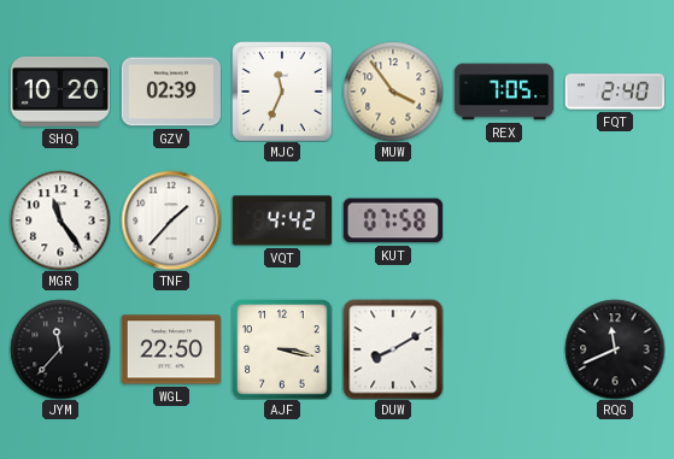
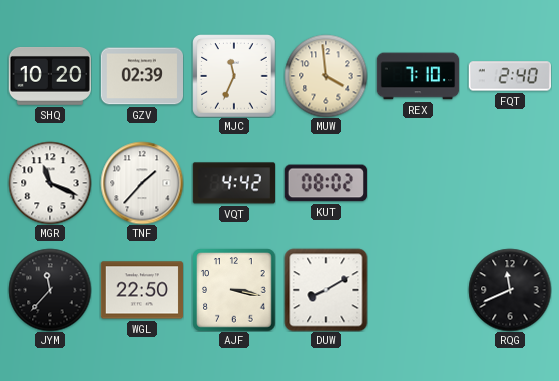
MUW: 3:54 -> 3:59 (326, 76)
REX: 7:05 -> 7:10 (418, 76)
MGR: 11:24 -> 11:19 (50, 183)
KUT: 07:58 -> 08:02 (326, 183)
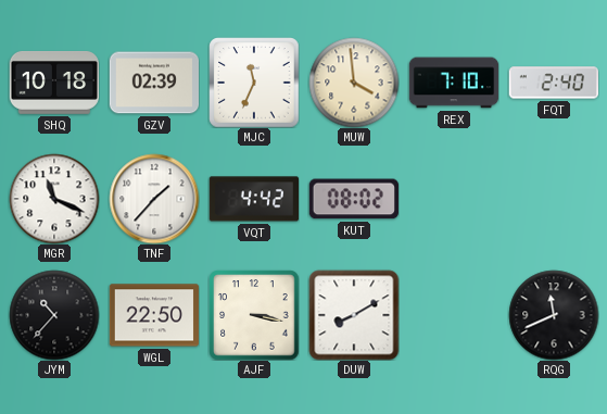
SHQ: 10:20 -> 10:18 (53, 83)
JYM: 11:37 -> 10:37 (54, 315)
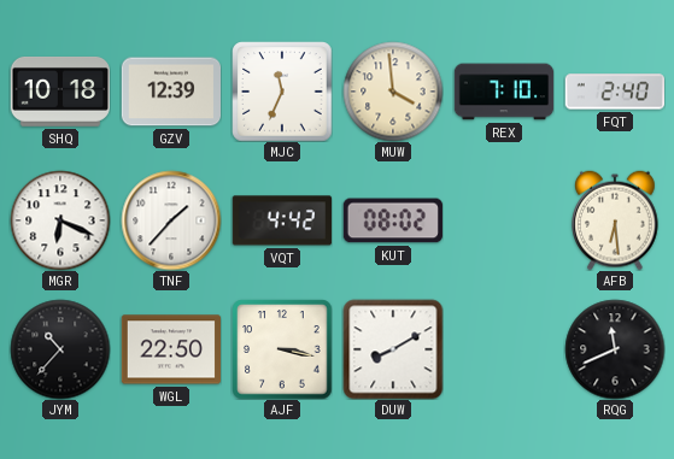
GZV: 02:39 -> 12:39 (171, 92)
MGR: 11:19 -> 6:19 (60, 220)
AFB: none -> 6:29 (616, 220)
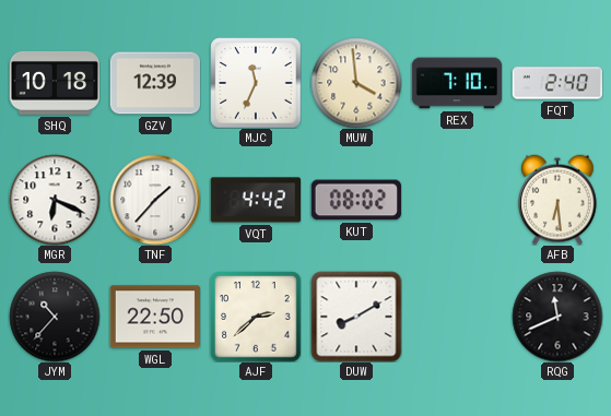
AJF: 3:17 -> 2:38 (256, 317)
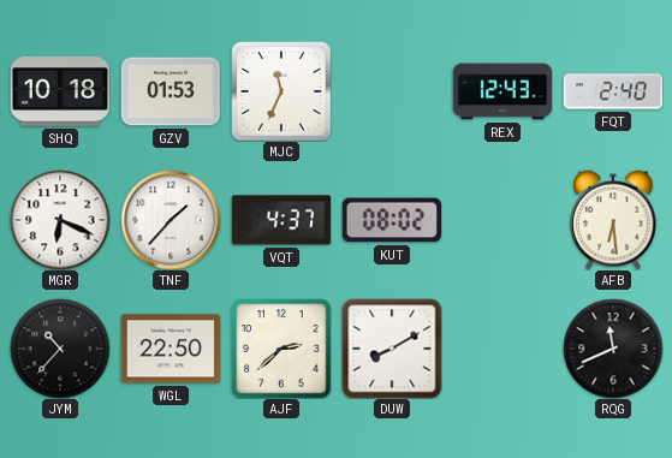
GZV: 12:39 -> 01:53 (171, 91)
MUW: 3:59 -> none (356, 83)
REX: 7:10 -> 12:43 (502, 91)
VQT: 4:42 -> 4:37 (280, 220)
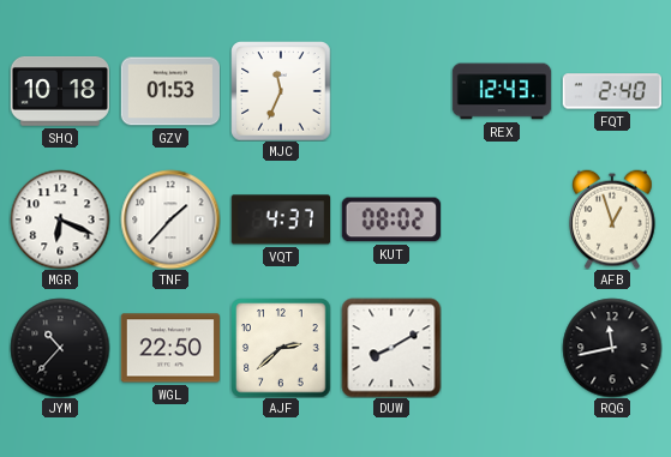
AFB: 6:29 -> 12:57 (613, 220)
RQG: 11:41 -> 11:43 (612, 348)
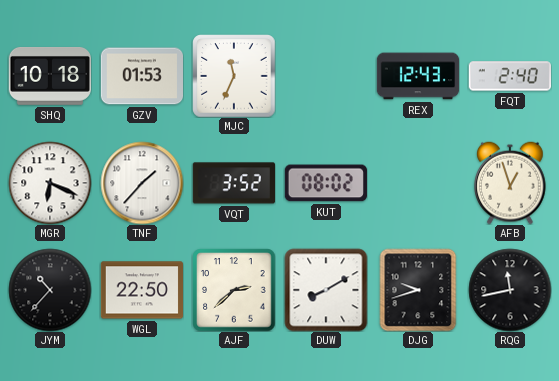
VQT: 4:37 -> 3:52 (233, 183)
DJG: none -> 9:42 (418, 290)
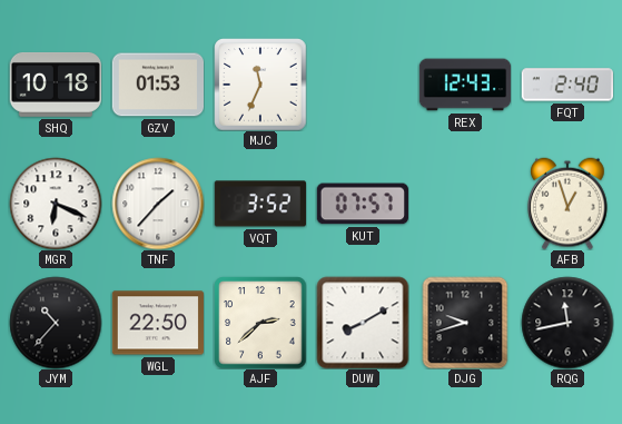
KUT: 08:02 -> 07:57 (363, 204)
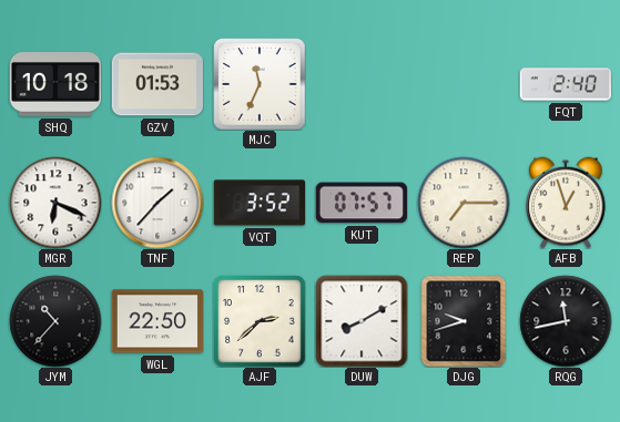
REX: 12:43 -> none (465, 85)
REP: none -> 7:15 (464, 203)
